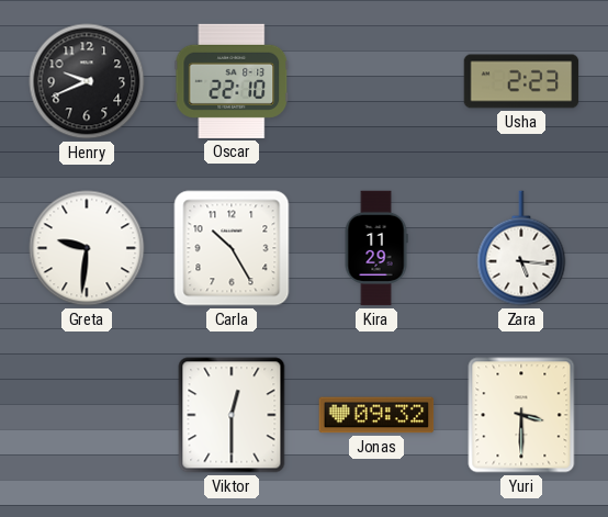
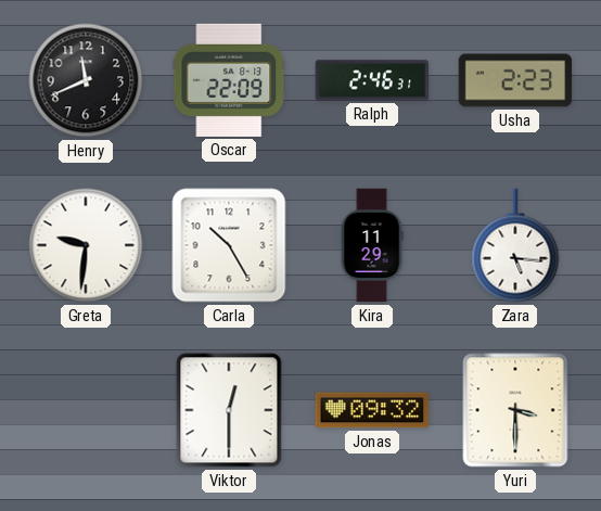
Henry: 9:41 -> 11:41 (86, 80)
Oscar: 22:10 -> 22:09 (229, 80)
Ralph: none -> 2:46 (372, 80)
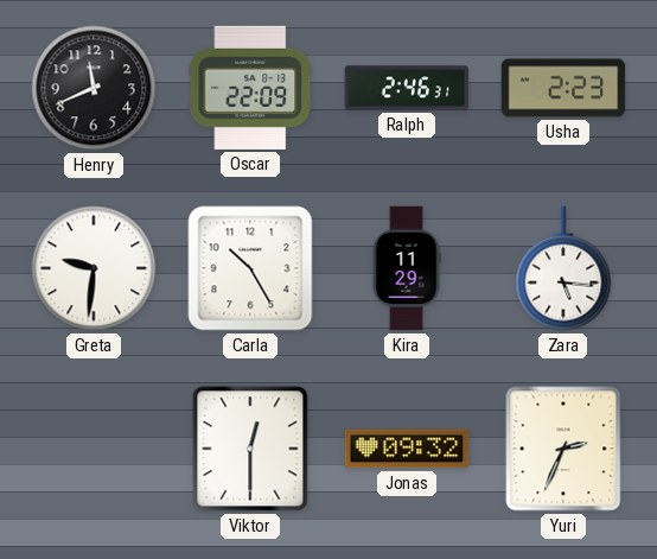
Yuri: 3:30 -> 2:34 (563, 449)
